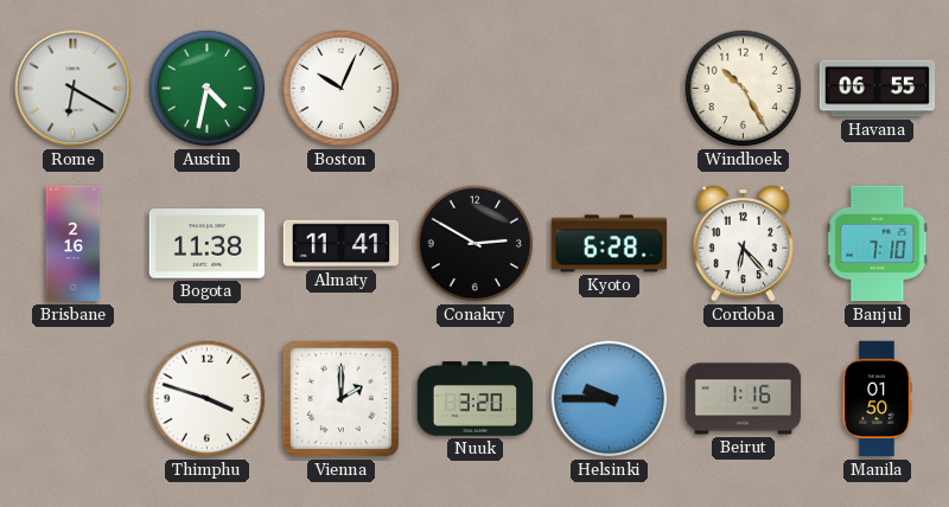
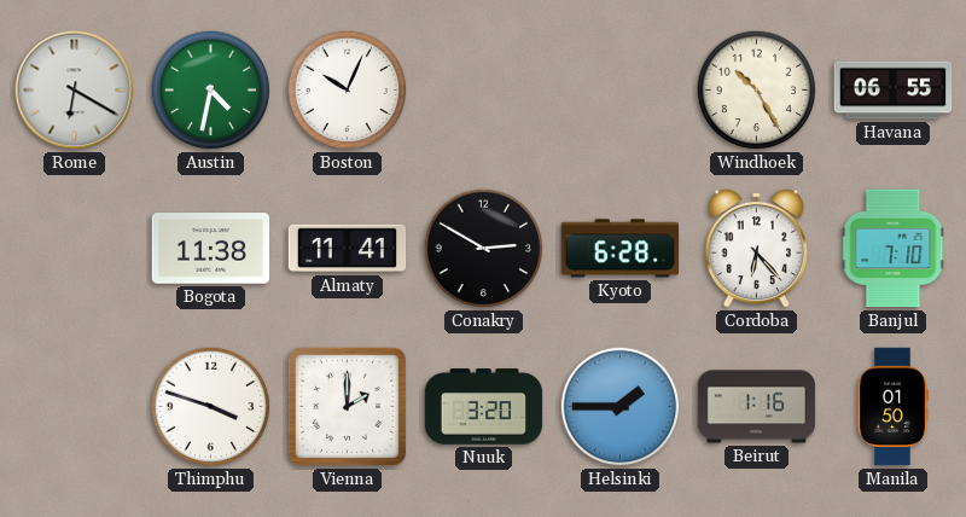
Brisbane: 2:16 -> none (74, 244)
Helsinki: 9:45 -> 1:45 (621, 407)
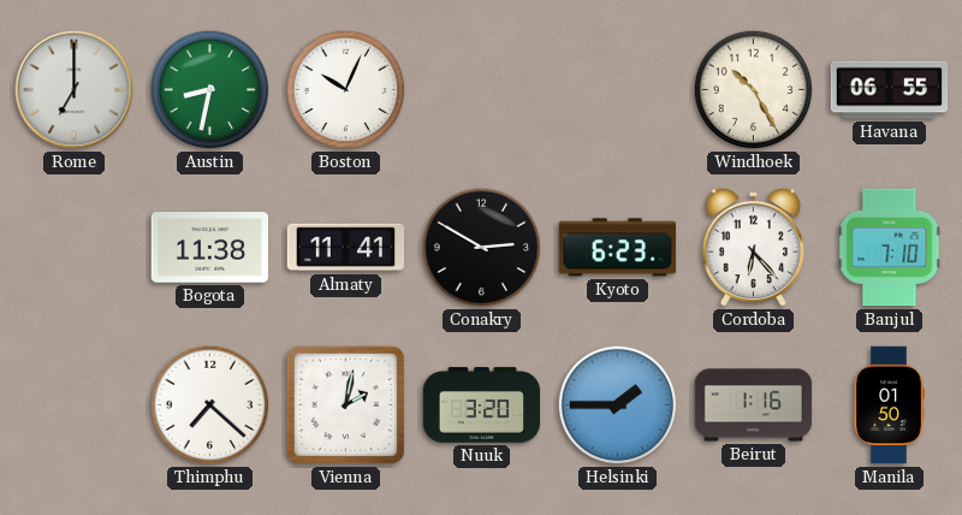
Rome: 6:20 -> 7:00 (75, 90)
Austin: 4:32 -> 8:32 (210, 90)
Kyoto: 6:28 -> 6:23 (618, 248)
Thimphu: 3:48 -> 7:22 (210, 406)
Vienna: 2:00 -> 2:02 (345, 404)
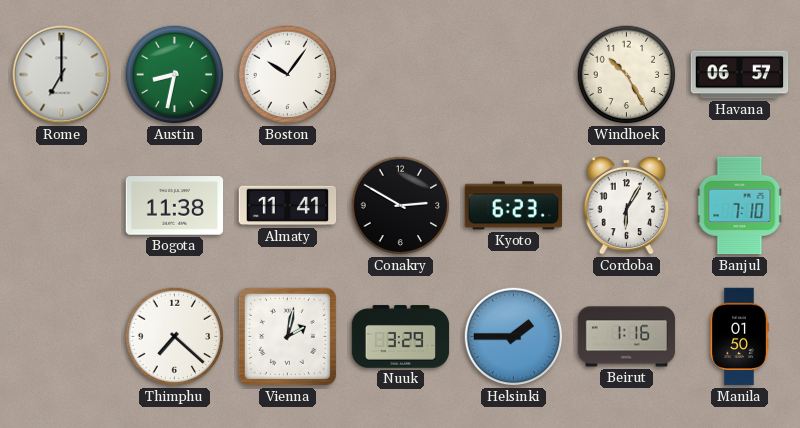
Boston: 10:04 -> 10:06 (288, 75)
Havana: 06:55 -> 06:57 (740, 75)
Cordoba: 6:23 -> 6:05 (626, 205)
Nuuk: 3:20 -> 3:29 (401, 337)
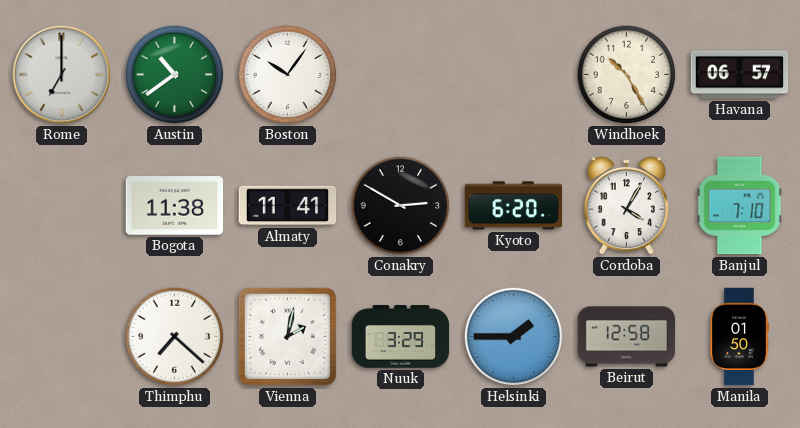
Austin: 8:32 -> 10:39 (175, 75)
Kyoto: 6:23 -> 6:20 (514, 206)
Cordoba: 6:05 -> 4:05 (626, 205)
Beirut: 1:16 -> 12:58 (627, 337)
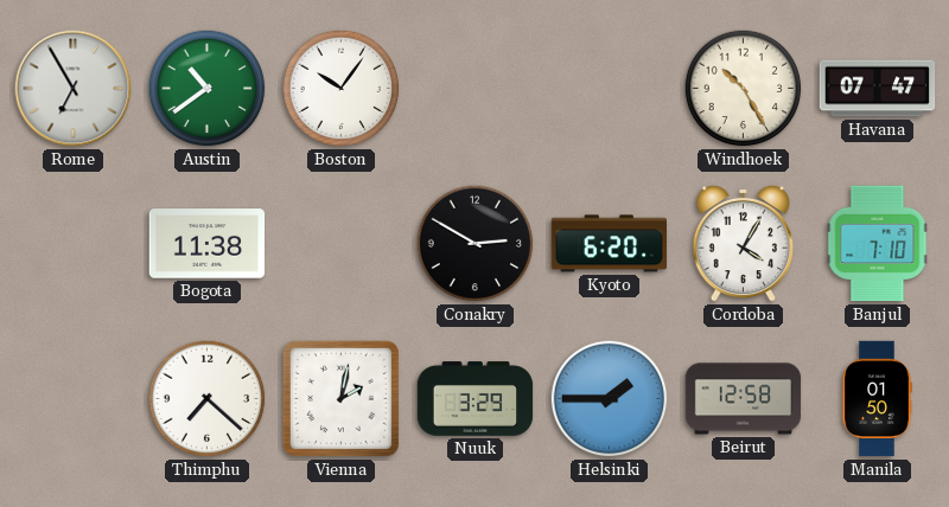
Rome: 7:00 -> 6:55 (74, 89)
Havana: 06:57 -> 07:47 (878, 89)
Almaty: 11:41 -> none (288, 206)
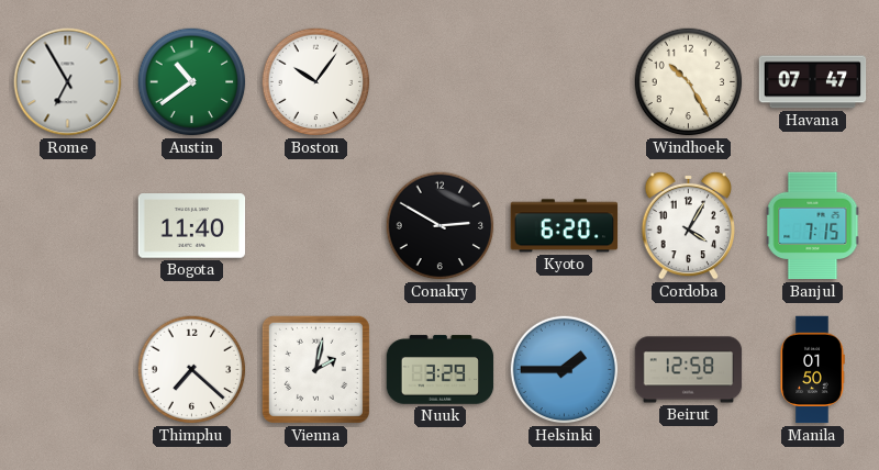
Bogota: 11:38 -> 11:40 (192, 226)
Banjul: 7:10 -> 7:15 (813, 226)
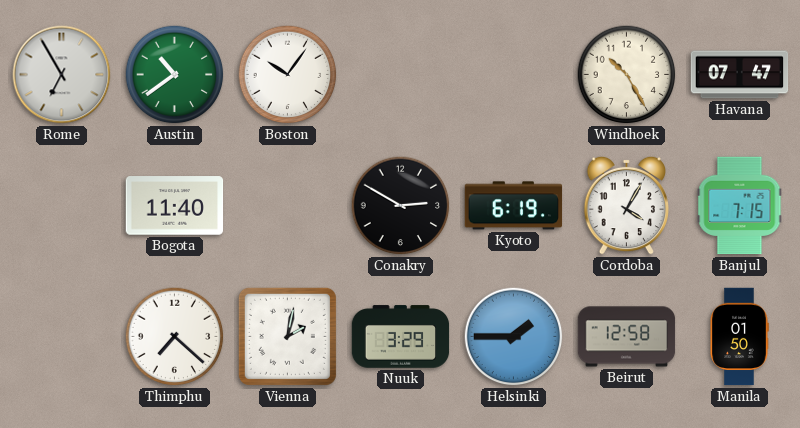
Kyoto: 6:20 -> 6:19 (514, 206)
